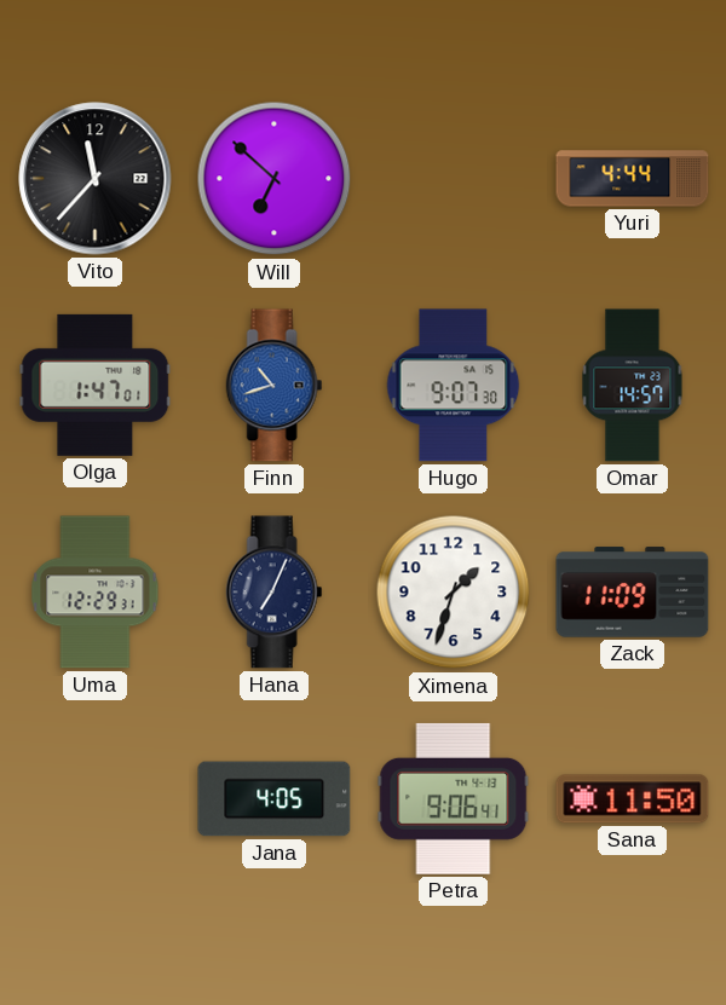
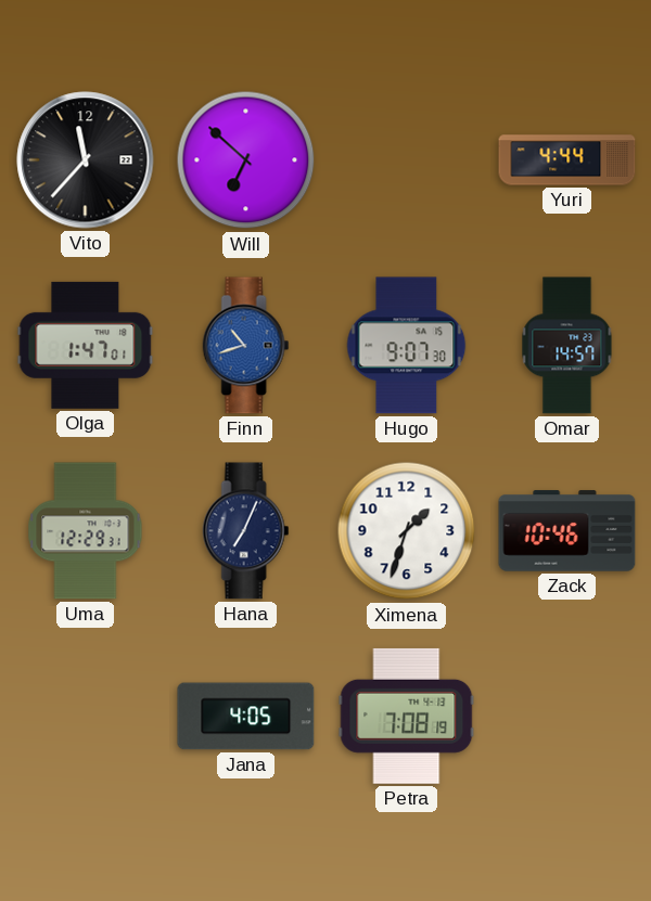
Zack: 11:09 -> 10:46 (567, 531)
Petra: 9:06 -> 7:08 (407, 716)
Sana: 11:50 -> none (633, 799)
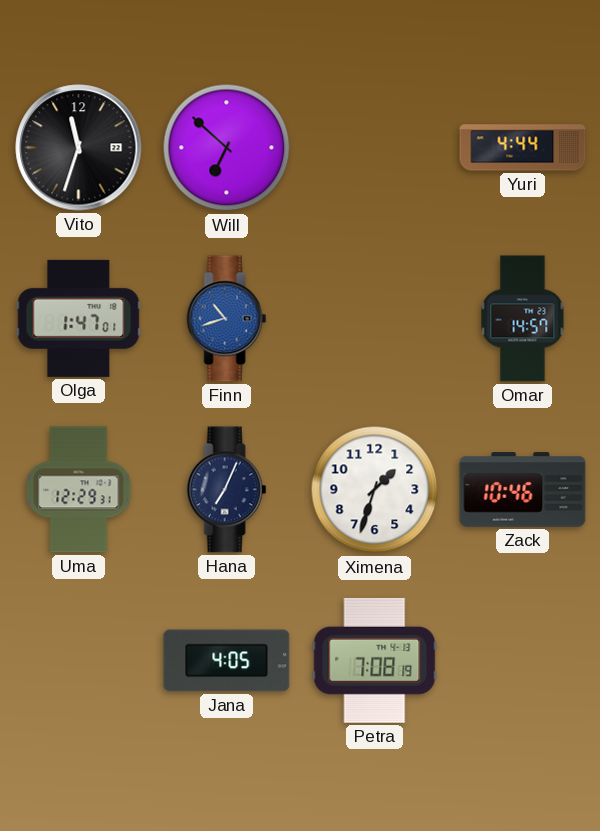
Vito: 11:37 -> 11:33 (79, 148)
Hugo: 9:07 -> none (407, 346)
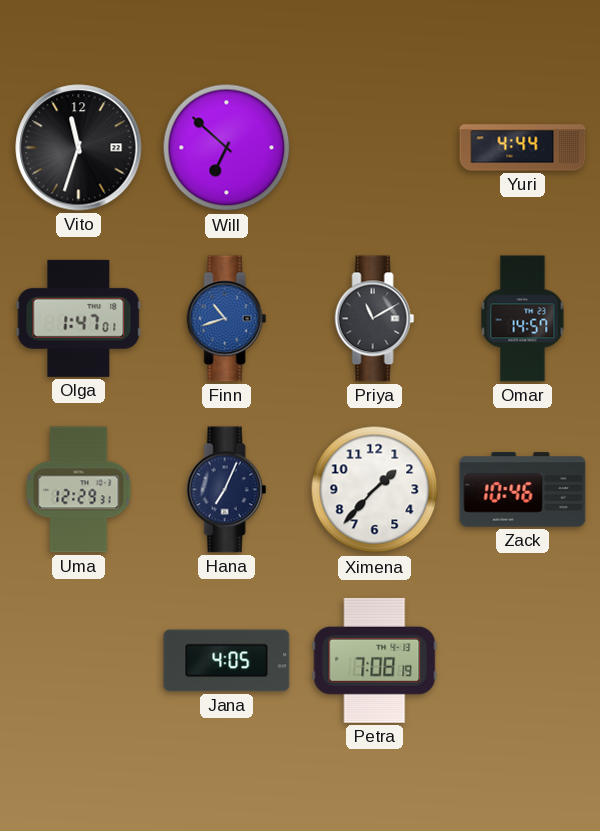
Priya: none -> 11:10 (375, 319)
Ximena: 1:33 -> 1:37 (375, 490)
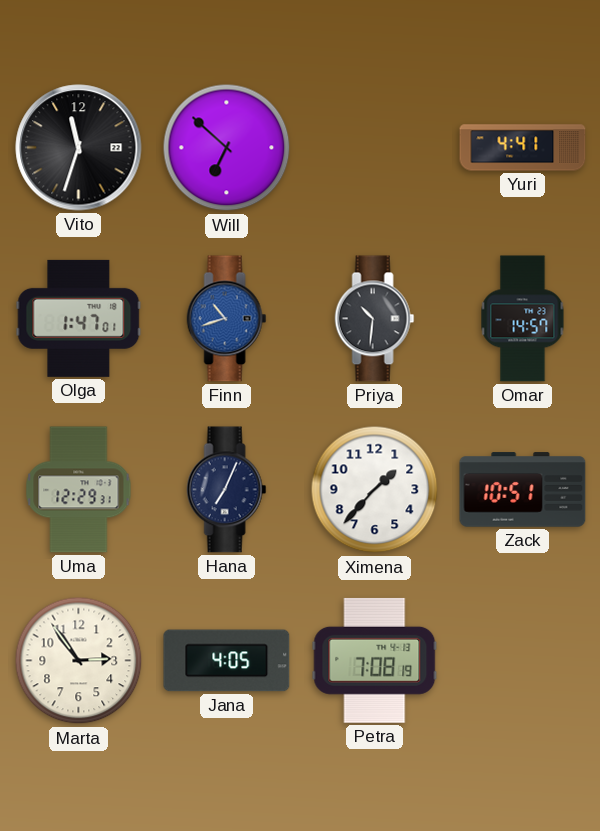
Yuri: 4:44 -> 4:41 (523, 148)
Priya: 11:10 -> 10:31 (375, 319)
Zack: 10:46 -> 10:51 (523, 490)
Marta: none -> 2:54 (79, 661)
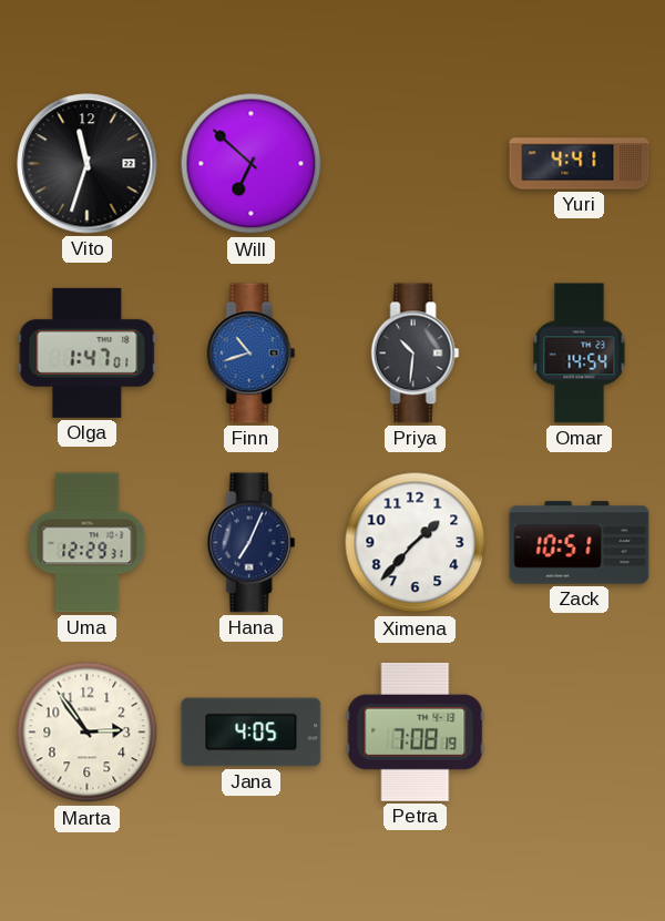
Omar: 14:57 -> 14:54 (580, 354)
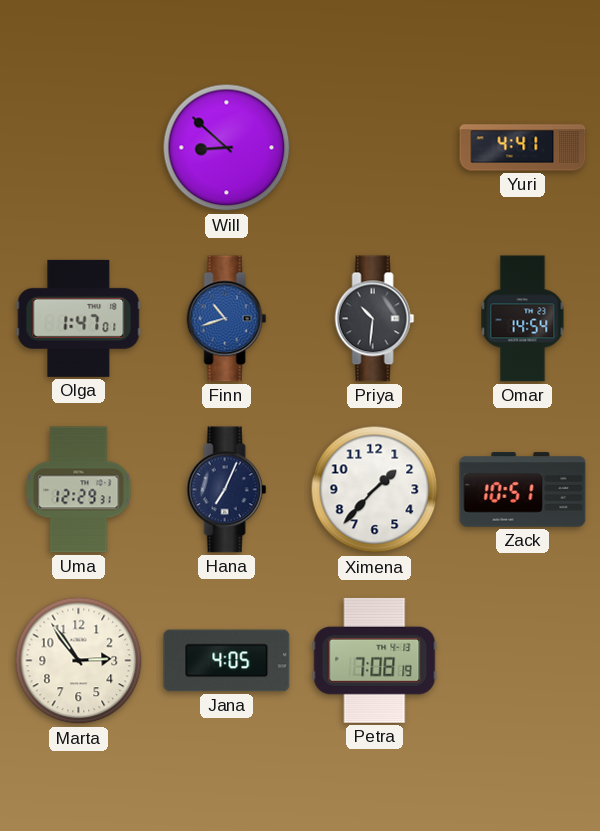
Vito: 11:33 -> none (88, 164)
Will: 6:52 -> 8:52 (227, 148)
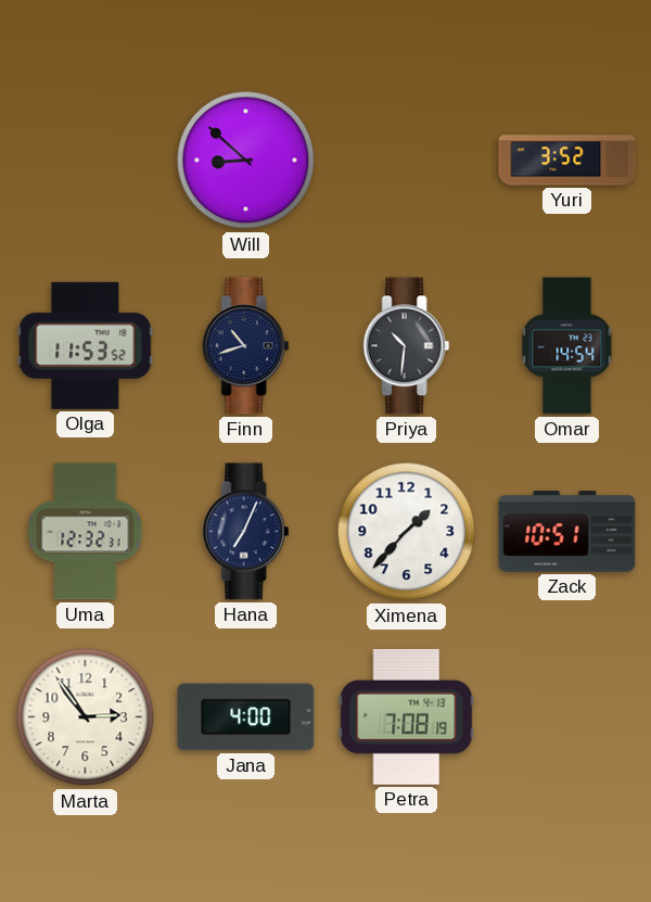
Yuri: 4:41 -> 3:52 (567, 161)
Olga: 1:47 -> 11:53 (86, 345)
Finn dial: blue -> navy (246, 346)
Uma: 12:29 -> 12:32 (86, 532)
Jana: 4:05 -> 4:00 (246, 717)
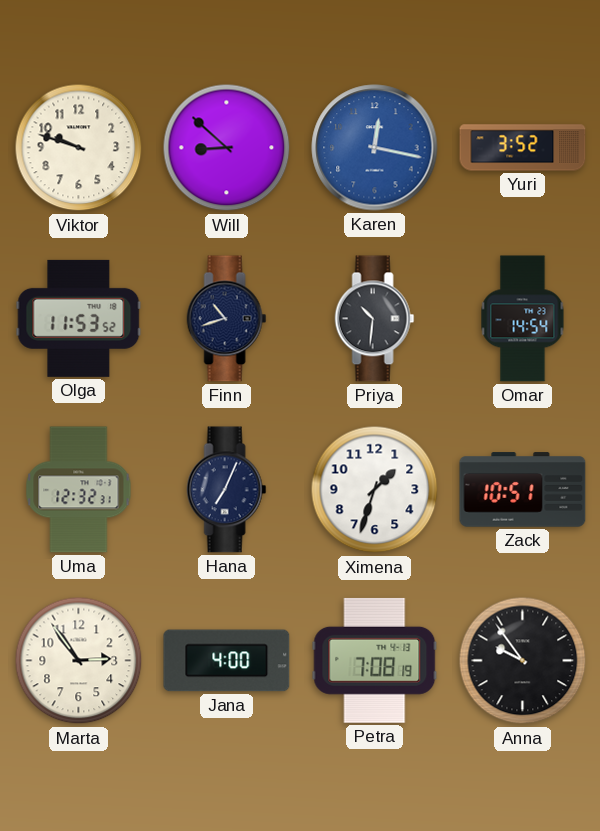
Viktor: none -> 9:48 (79, 148)
Karen: none -> 12:17 (375, 148)
Ximena: 1:37 -> 1:33 (375, 490)
Anna: none -> 9:54 (523, 661)
